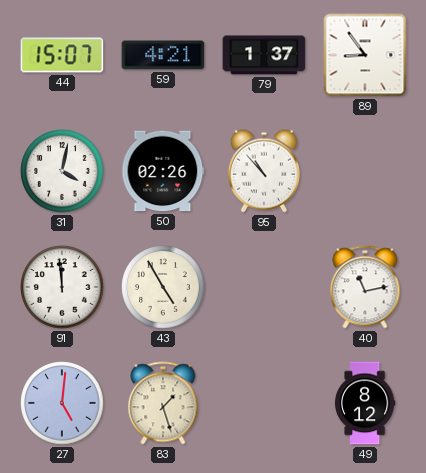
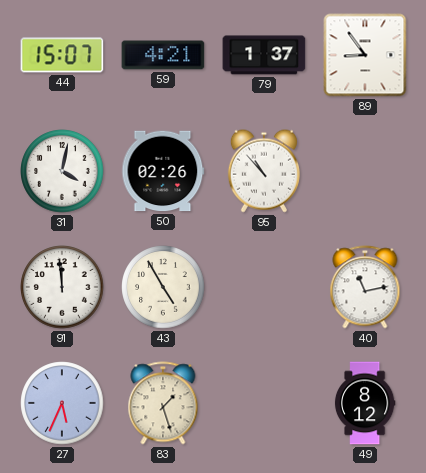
27: 5:01 -> 5:34 (62, 403)
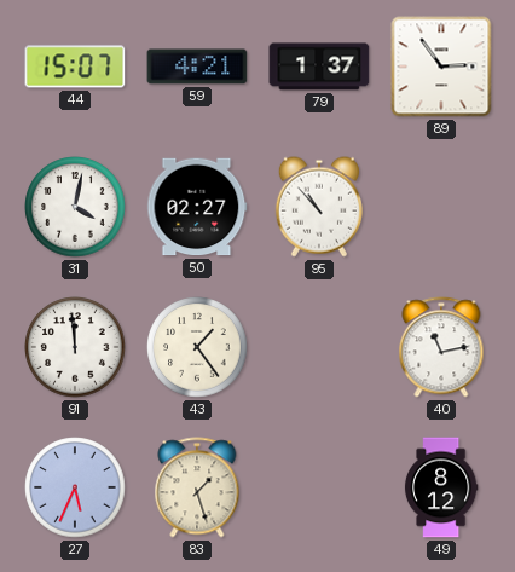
89: 8:54 -> 2:54 (441, 67)
50: 02:26 -> 02:27 (197, 207)
43: 4:55 -> 1:24 (197, 347)
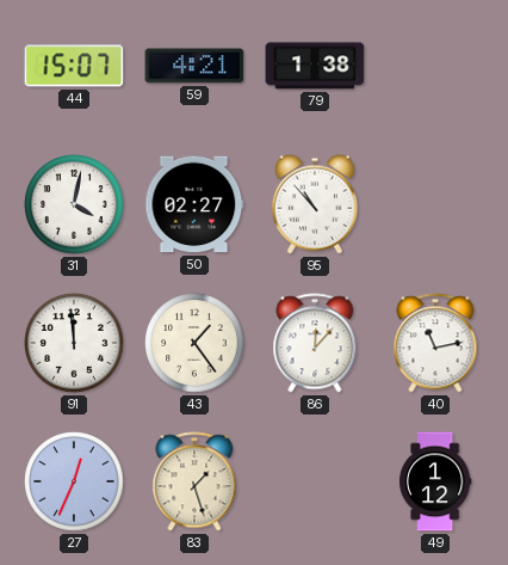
79: 1:37 -> 1:38 (315, 66)
89: 2:54 -> none (441, 67)
86: none -> 12:07 (315, 343)
27: 5:34 -> 12:34 (74, 481)
49: 8:12 -> 1:12 (435, 481)
